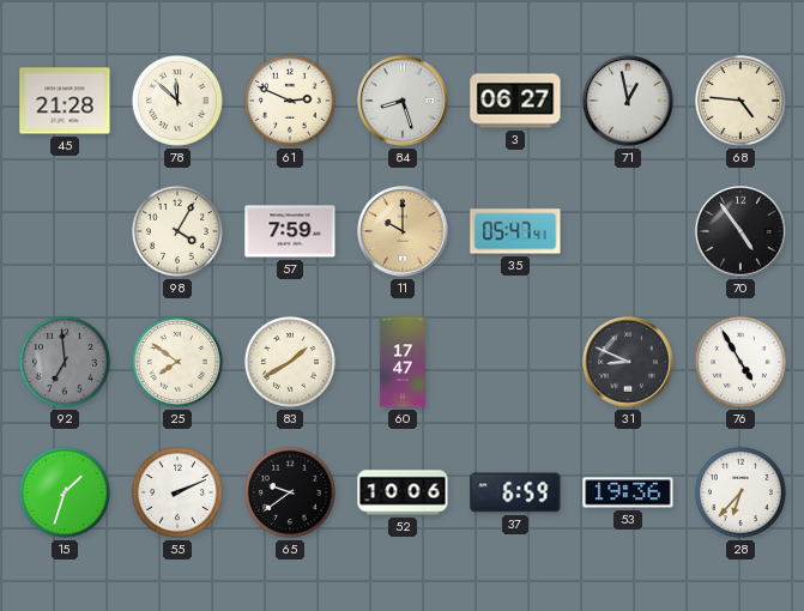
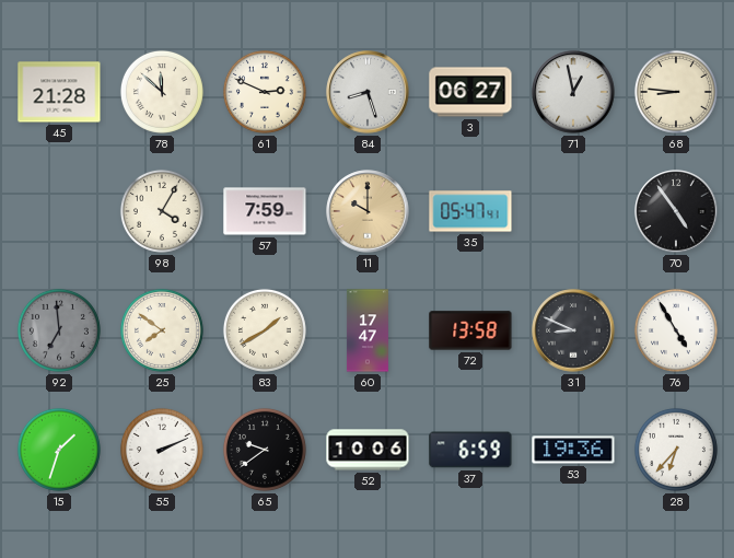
68: 4:46 -> 8:46 (676, 92)
72: none -> 13:58 (470, 330)
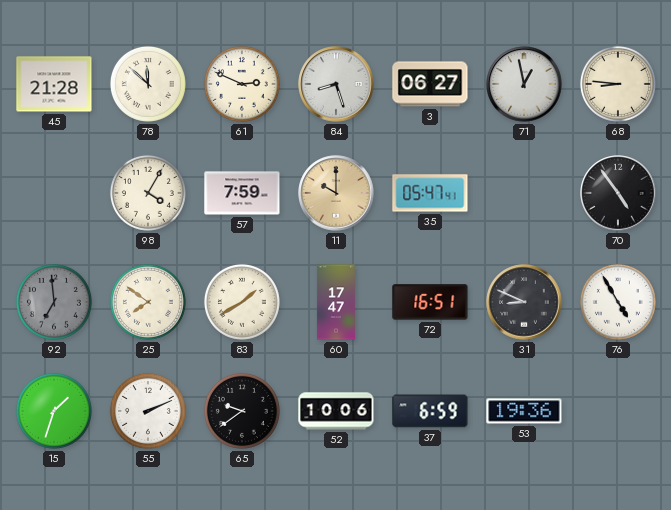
72: 13:58 -> 16:51 (430, 302)
28: 6:37 -> none (676, 450)
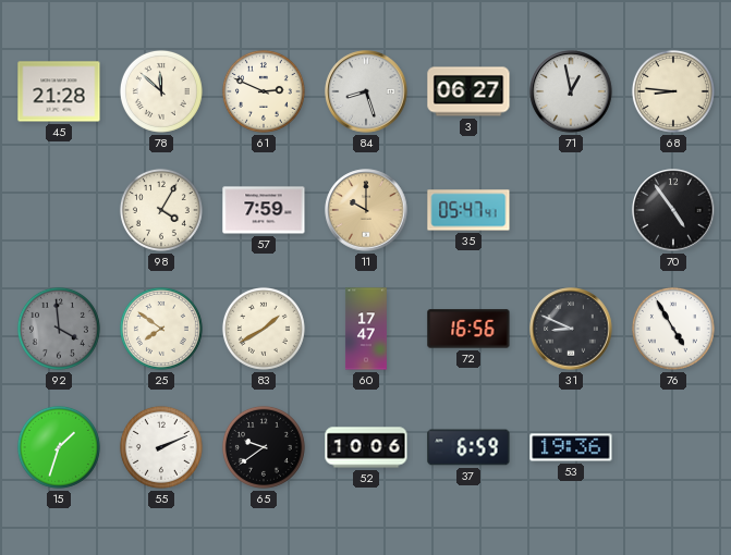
92: 6:59 -> 3:59 (59, 329)
72: 16:51 -> 16:56 (468, 329)
